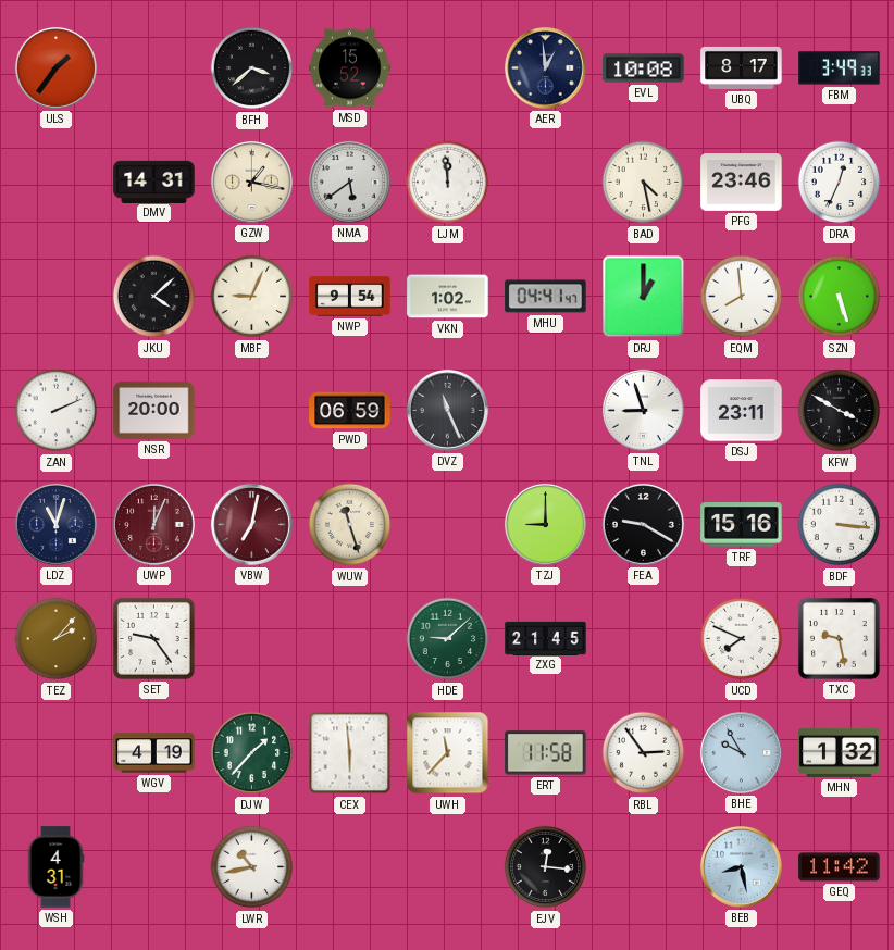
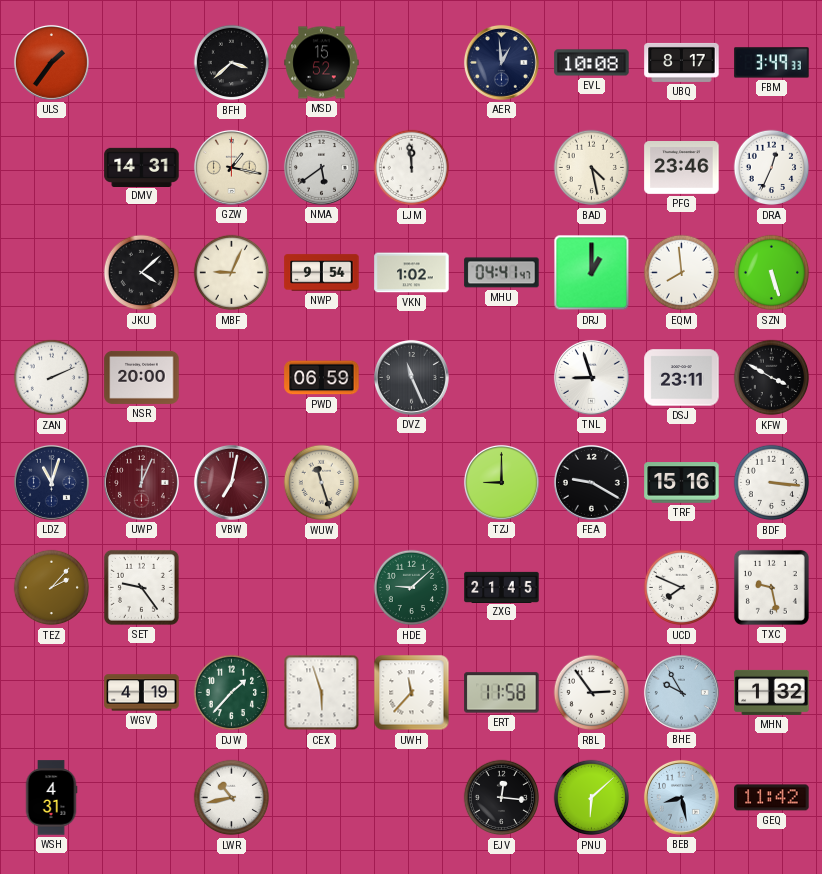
CEX: 5:59 -> 5:57 (322, 693)
PNU: none -> 6:08 (592, 798)
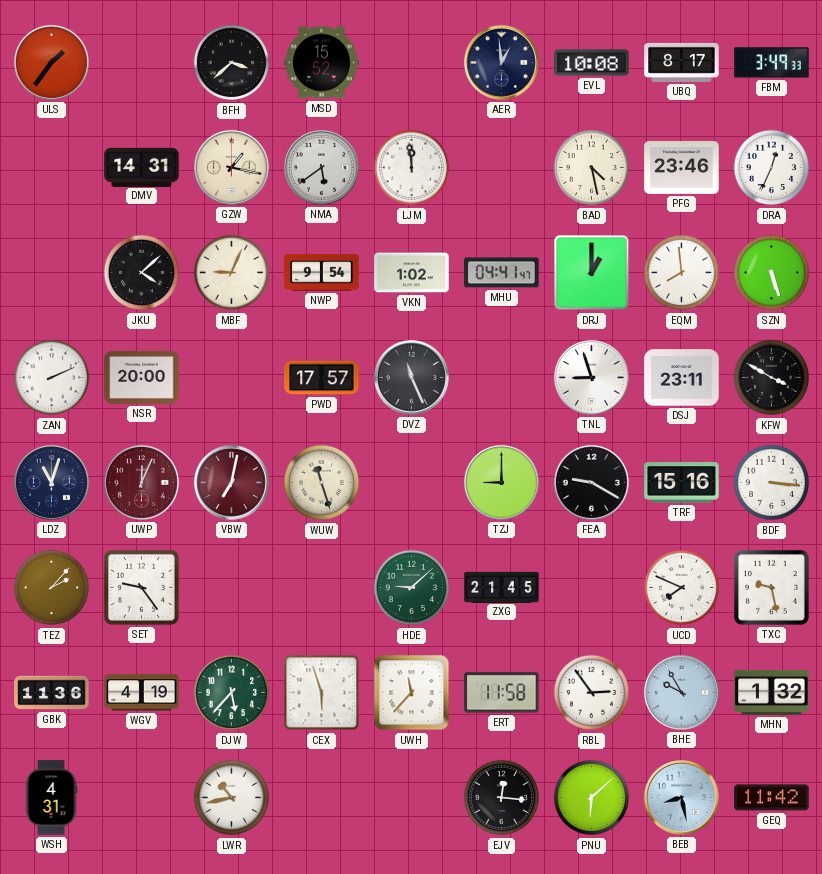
PWD: 06:59 -> 17:57 (322, 378)
GBK: none -> 11:36 (52, 693)
DJW: 1:37 -> 5:37 (232, 693)
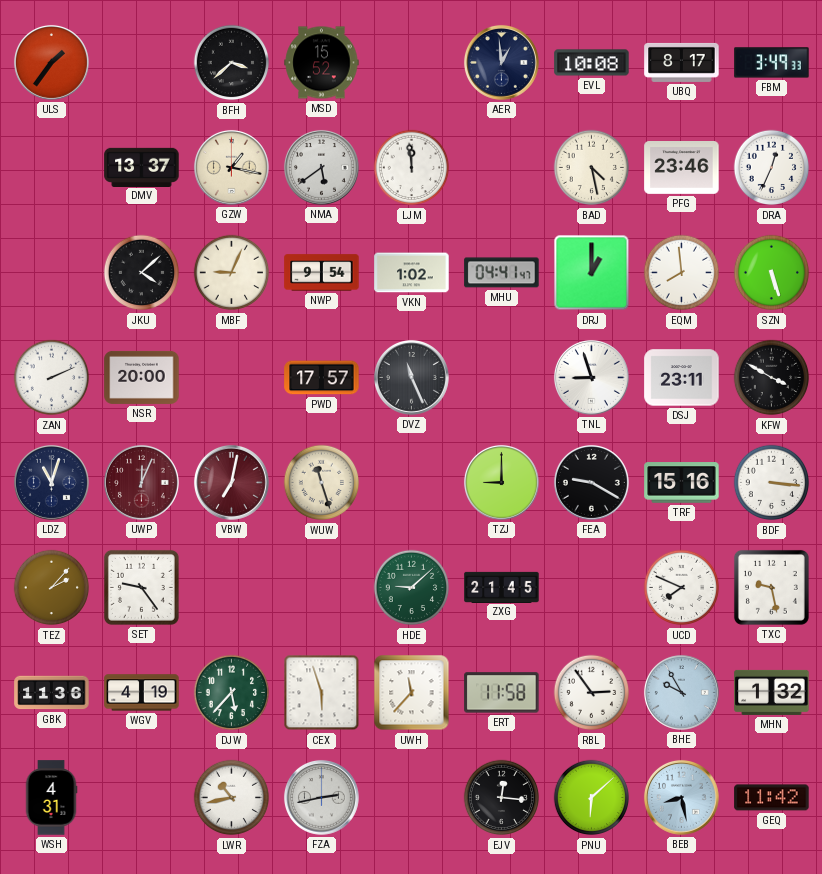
DMV: 14:31 -> 13:37 (142, 167)
FZA: none -> 2:43 (321, 797)
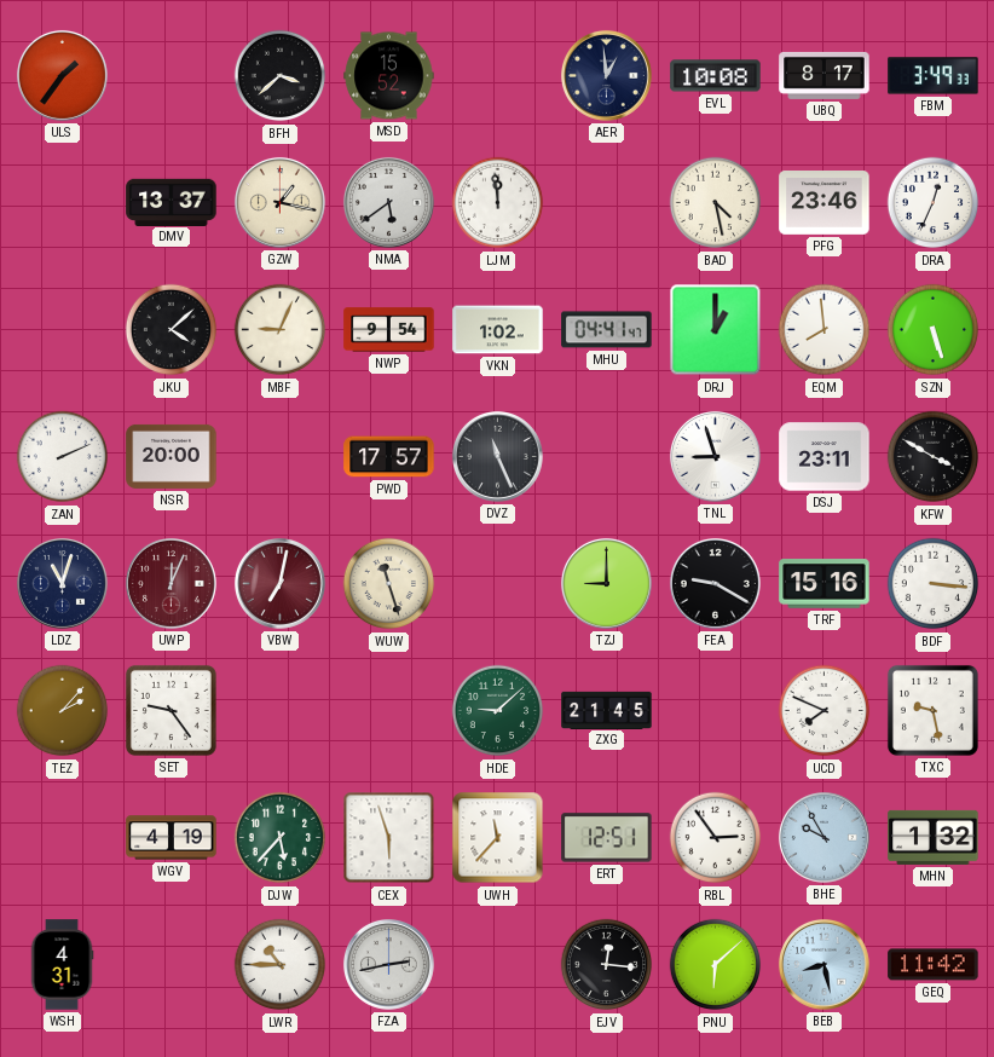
GBK: 11:36 -> none (52, 693)
ERT: 11:58 -> 12:51 (607, 838)
LWR: 10:43 -> 10:45 (281, 965)
